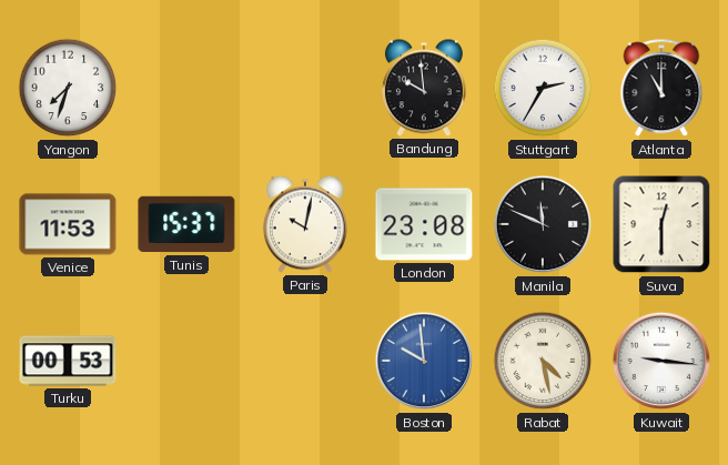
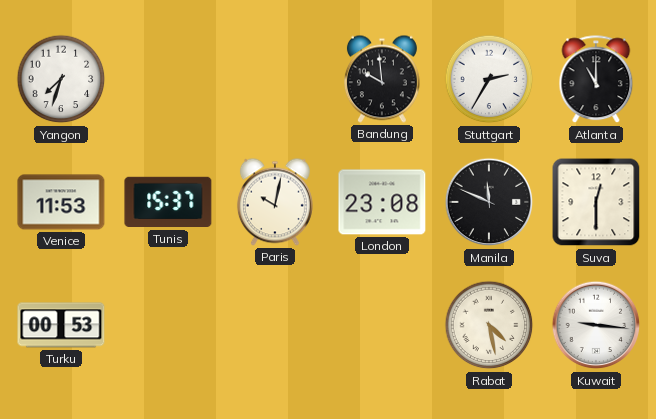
Boston: 9:59 -> none (424, 361)
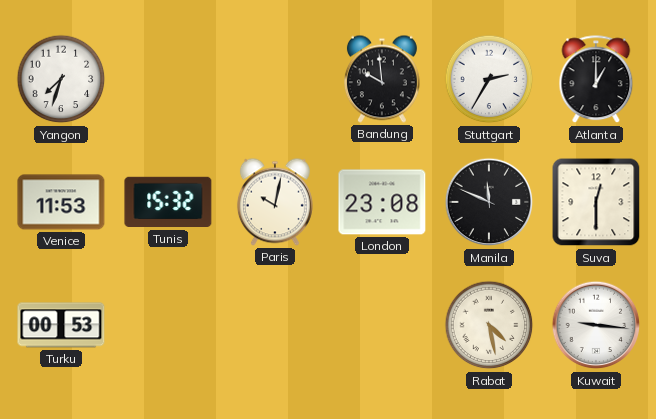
Atlanta: 11:00 -> 1:00 (596, 80)
Tunis: 15:37 -> 15:32 (168, 202)
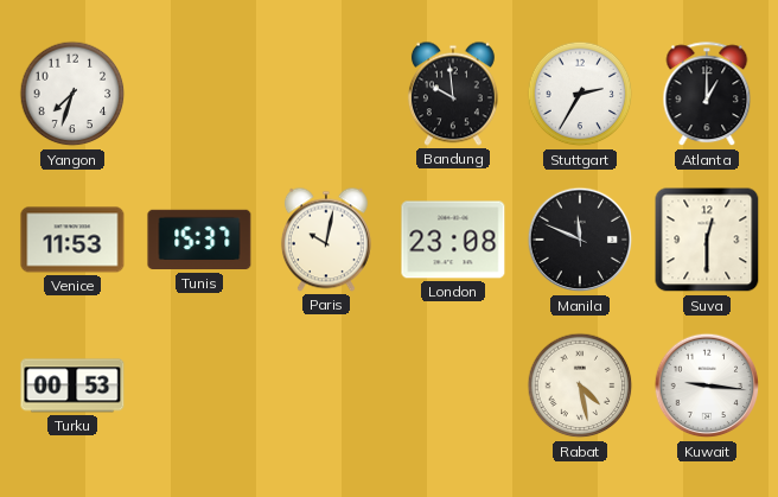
Tunis: 15:32 -> 15:37 (199, 240)
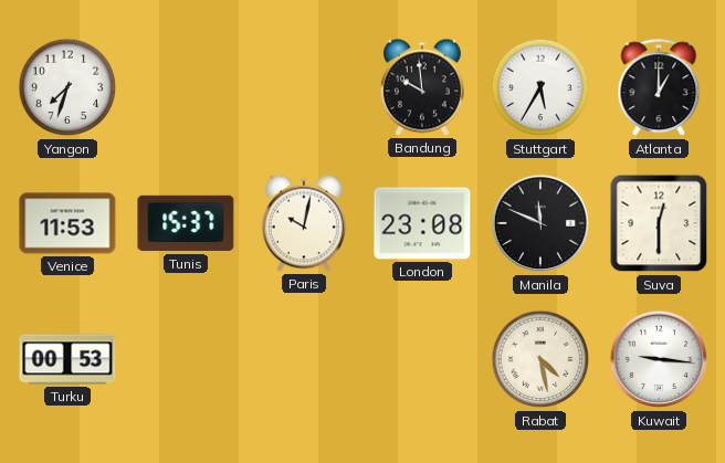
Stuttgart: 2:35 -> 5:35 (540, 87)
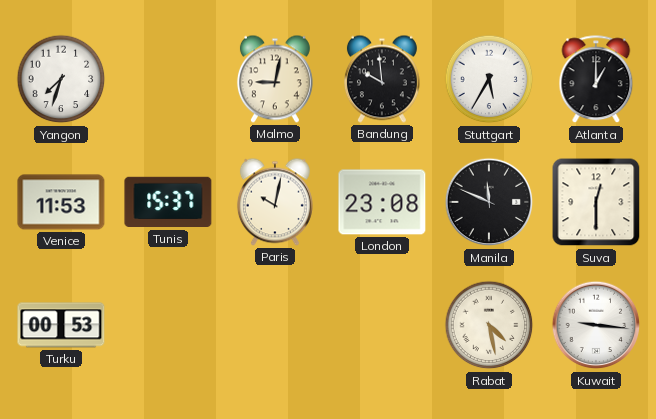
Malmo: none -> 9:02 (275, 79)
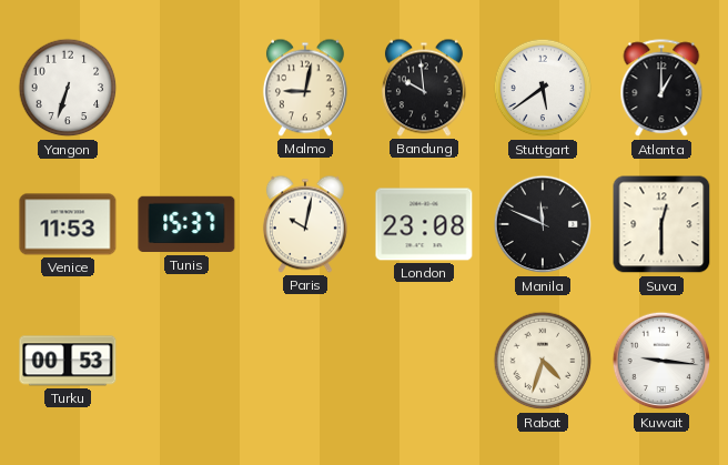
Yangon: 7:33 -> 6:33 (68, 88)
Stuttgart: 5:35 -> 5:39 (543, 88)
Rabat: 4:28 -> 4:33 (543, 361)
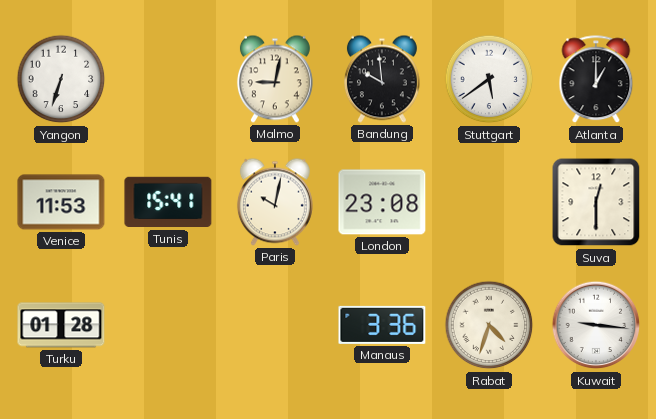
Tunis: 15:37 -> 15:41 (168, 202)
Manila: 11:49 -> none (543, 224)
Turku: 00:53 -> 01:28 (61, 325)
Manaus: none -> 3:36 (382, 325)
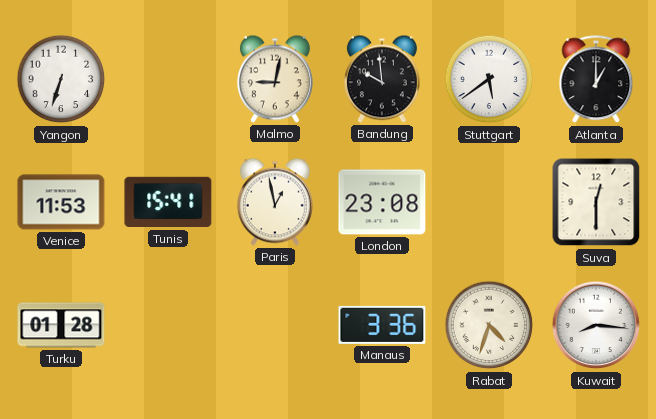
Paris: 10:02 -> 12:58 (275, 202)
Kuwait: 9:16 -> 8:16 (596, 325)
